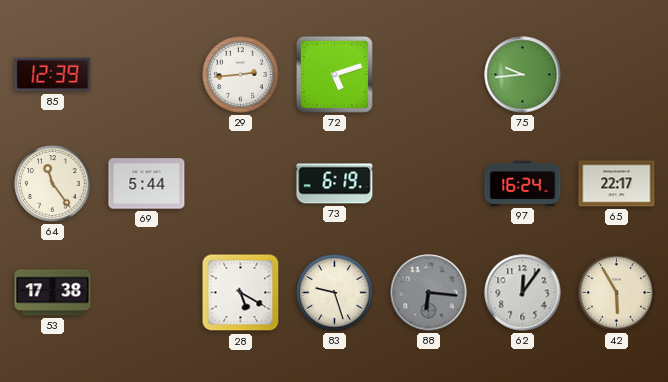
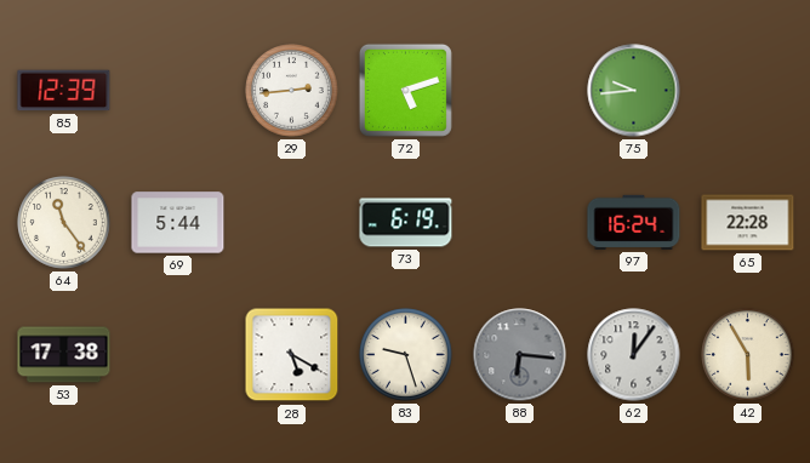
65: 22:17 -> 22:28 (748, 223)
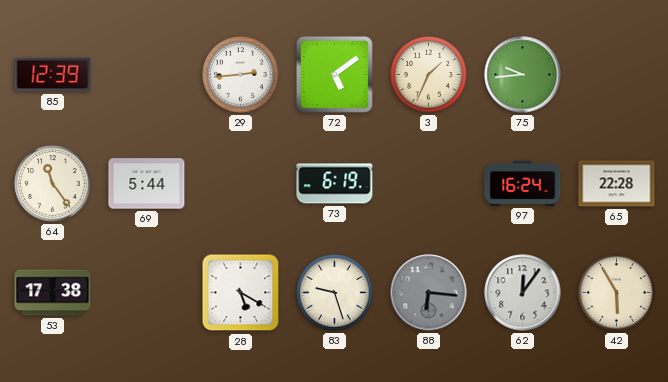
72: 5:12 -> 5:09 (334, 74)
3: none -> 1:34 (429, 75)
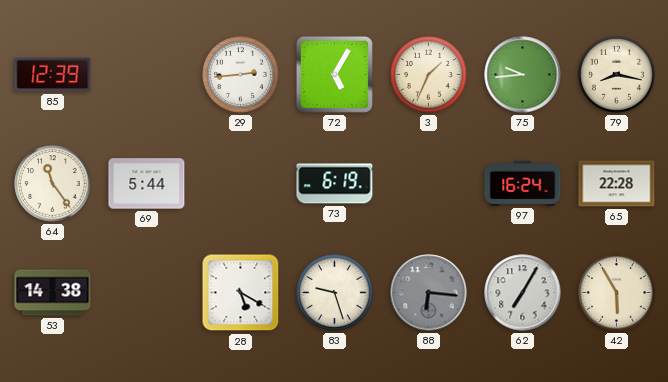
72: 5:09 -> 5:05 (334, 74)
79: none -> 8:17 (617, 75)
53: 17:38 -> 14:38 (53, 293)
62: 12:06 -> 7:05 (523, 293)
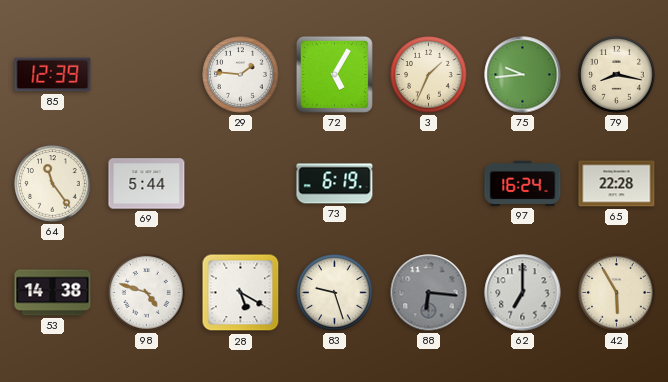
29: 2:44 -> 1:46 (241, 75)
98: none -> 4:48 (147, 293)
62: 7:05 -> 7:00 (523, 293)
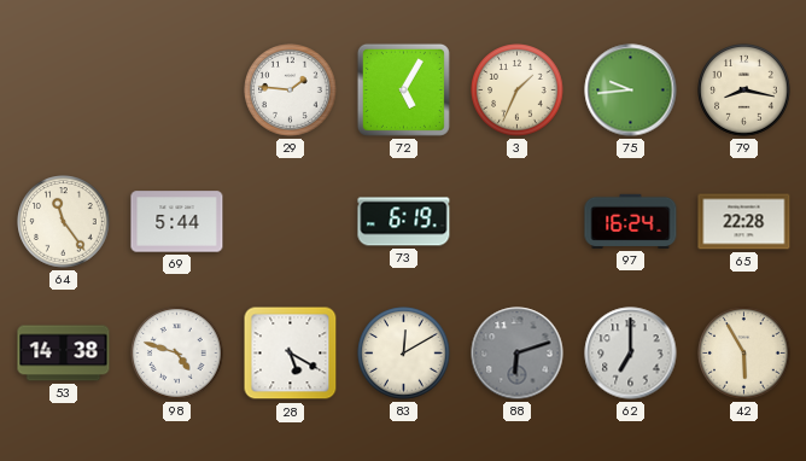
85: 12:39 -> none (53, 75)
83: 9:27 -> 12:10 (404, 354)
88: 6:16 -> 6:12 (518, 354)
